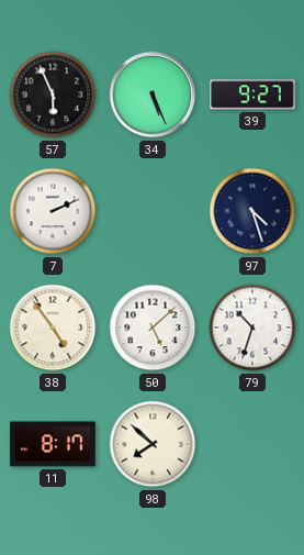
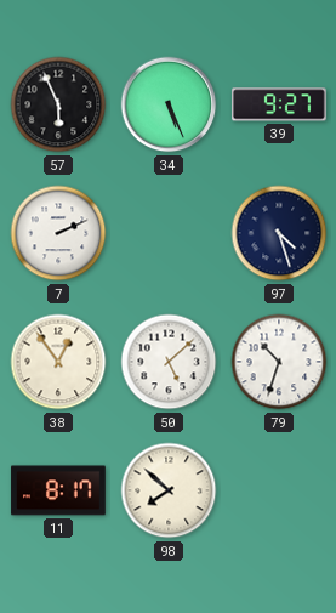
38: 4:54 -> 12:54 (58, 362)
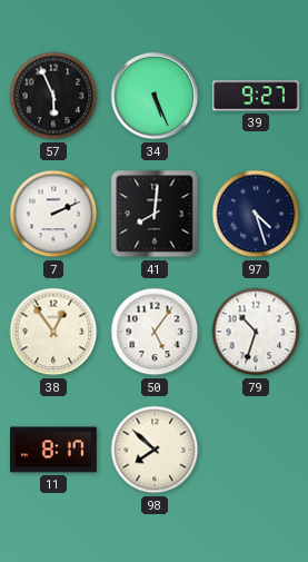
41: none -> 8:01 (155, 214)
50: 5:08 -> 5:06 (155, 332)
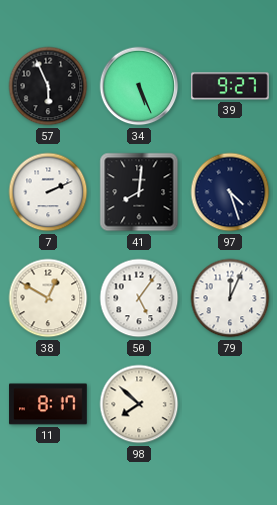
38: 12:54 -> 12:50 (48, 298)
79: 10:33 -> 12:04 (230, 298)
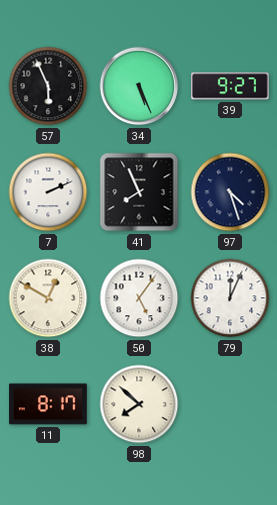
41: 8:01 -> 7:56 (139, 192)
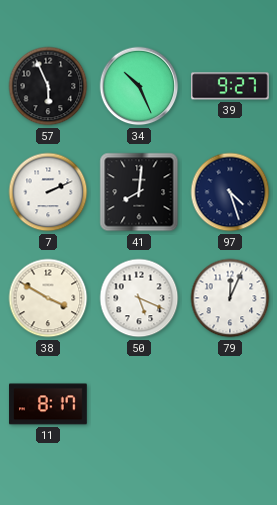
34: 5:26 -> 10:26 (139, 86)
41: 7:56 -> 8:01 (139, 192)
38: 12:50 -> 3:50 (48, 298)
50: 5:06 -> 5:19 (139, 298)
98: 7:52 -> none (139, 404)
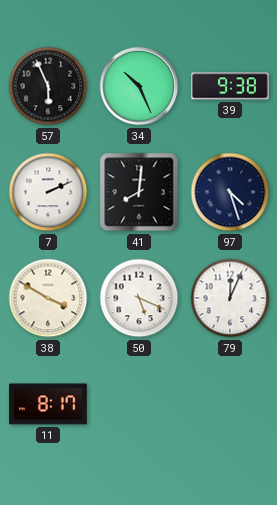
39: 9:27 -> 9:38 (231, 86)
